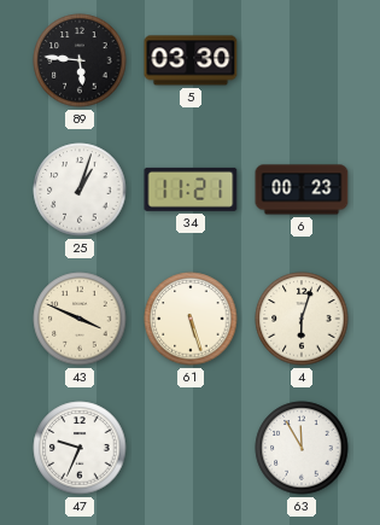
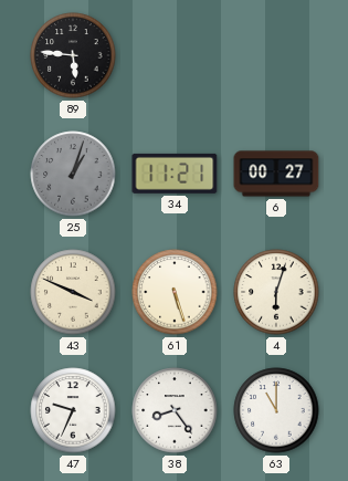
5: 03:30 -> none (191, 60)
25 dial: white -> grey (73, 174)
6: 00:23 -> 00:27 (276, 174)
38: none -> 8:24 (175, 410)
63: 11:55 -> 11:00 (276, 410)
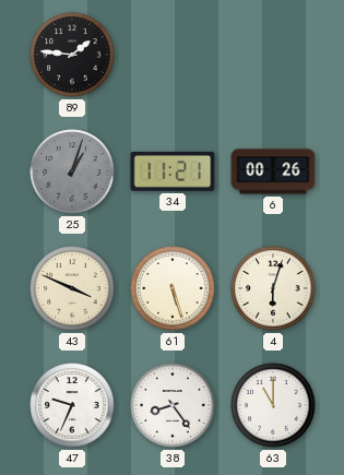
89: 5:46 -> 1:46 (72, 55)
6: 00:27 -> 00:26 (273, 171)
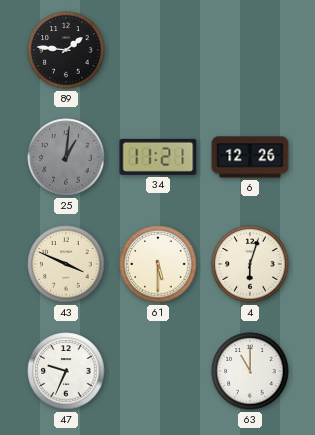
25: 1:03 -> 1:01 (66, 157)
6: 00:26 -> 12:26 (250, 157)
61: 5:27 -> 5:30 (158, 264)
38: 8:24 -> none (173, 405)
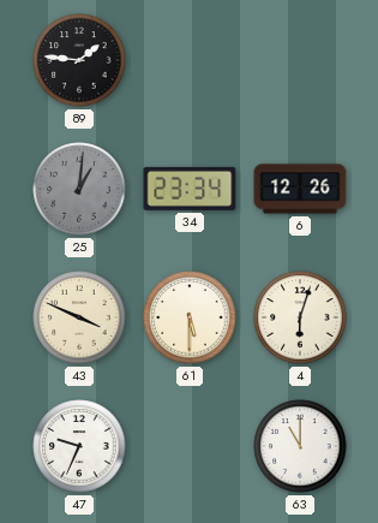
34: 11:21 -> 23:34 (190, 189)
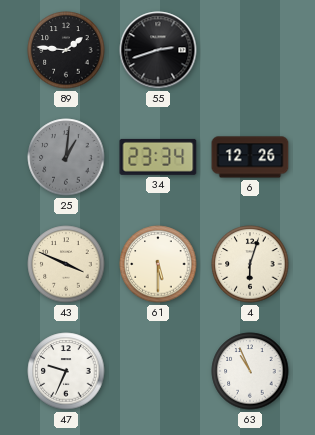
55: none -> 2:42 (158, 50)
63: 11:00 -> 10:56 (250, 371)
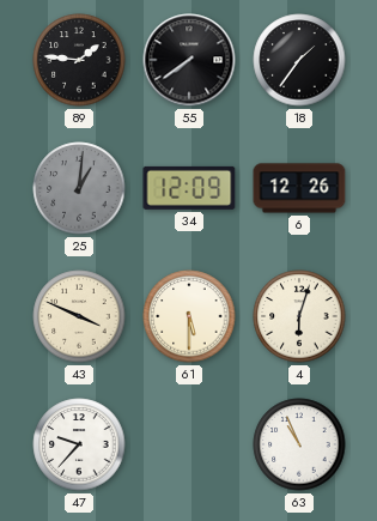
55: 2:42 -> 7:39 (189, 60)
18: none -> 1:36 (299, 60)
34: 23:34 -> 12:09 (189, 188)
47: 9:34 -> 9:37 (79, 444)
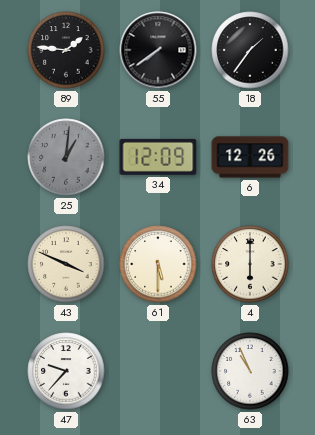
4: 6:03 -> 6:00 (250, 264)
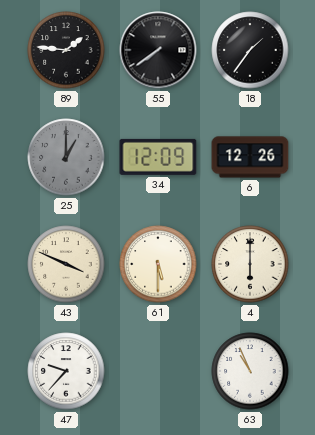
25: 1:01 -> 1:00 (66, 157)
